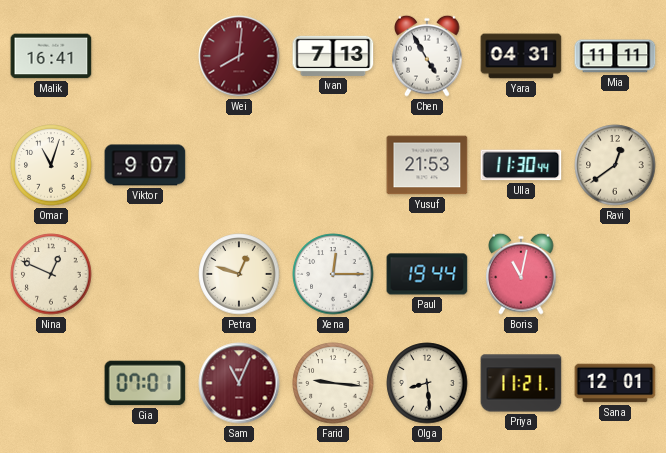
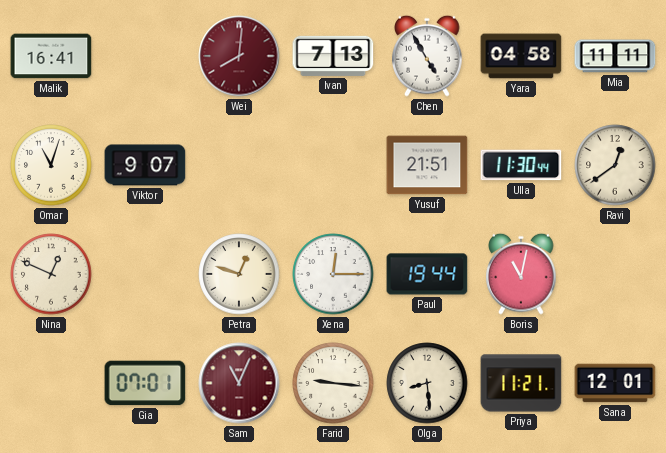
Yara: 04:31 -> 04:58 (521, 56)
Yusuf: 21:53 -> 21:51 (427, 165)
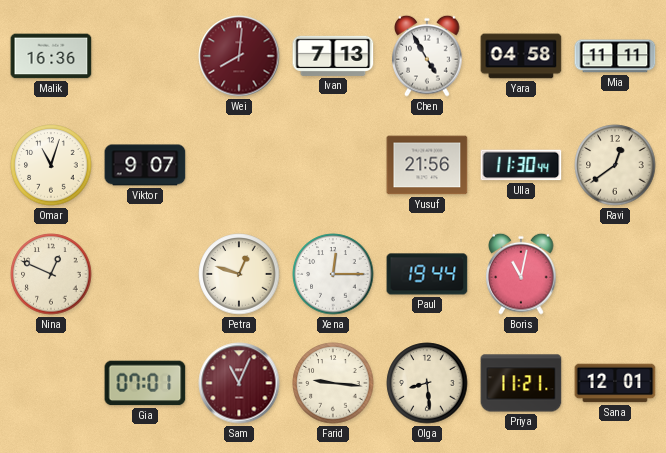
Malik: 16:41 -> 16:36 (51, 56)
Yusuf: 21:51 -> 21:56 (427, 165)
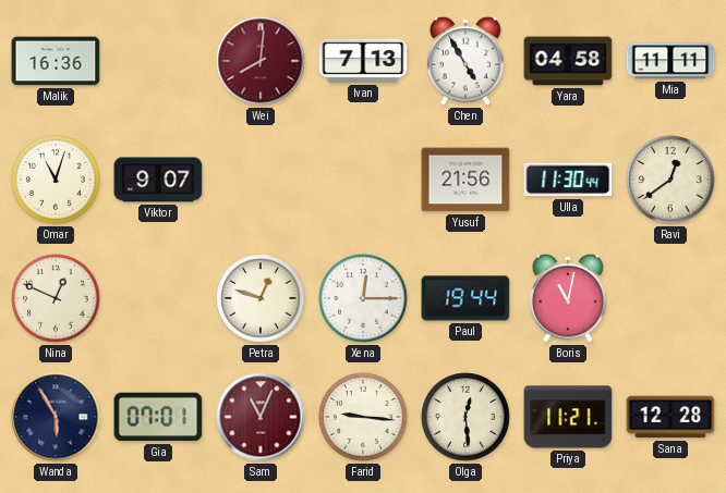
Wanda: none -> 5:55 (56, 417)
Olga: 8:29 -> 12:29 (465, 417)
Sana: 12:01 -> 12:28 (670, 417)
